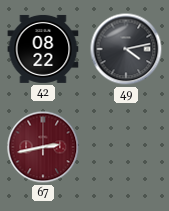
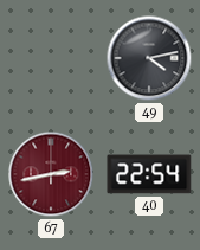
42: 08:22 -> none (43, 49)
40: none -> 22:54 (149, 174)
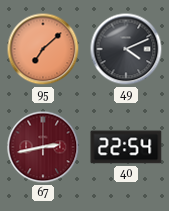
95: none -> 7:08 (43, 49)
49: 4:13 -> 4:11 (126, 49)
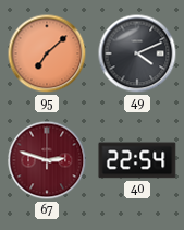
67: 2:43 -> 2:48 (47, 160)
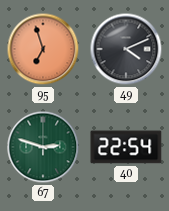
95: 7:08 -> 6:57 (43, 49)
67 dial: burgundy -> green (43, 147)
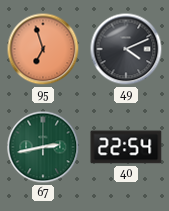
67: 2:48 -> 2:43 (43, 147)
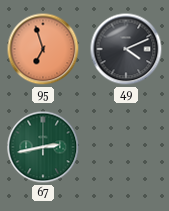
40: 22:54 -> none (126, 147)
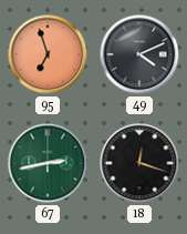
18: none -> 12:18 (139, 163)
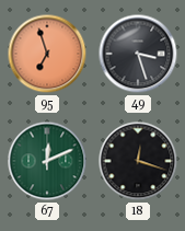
49: 4:11 -> 3:27 (138, 54)
67: 2:43 -> 12:11 (47, 161)
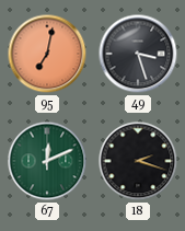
95: 6:57 -> 7:02 (47, 54)
18: 12:18 -> 2:18 (138, 161)
